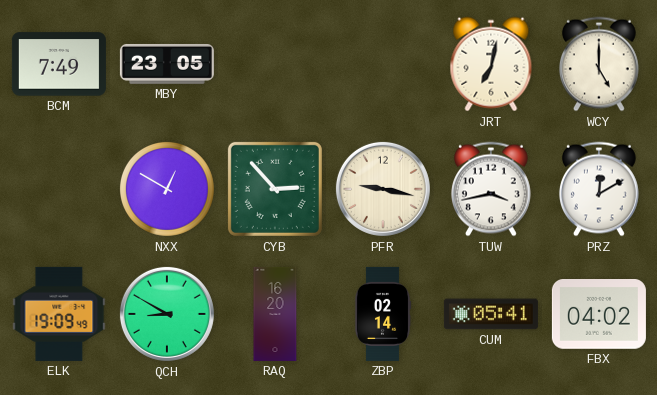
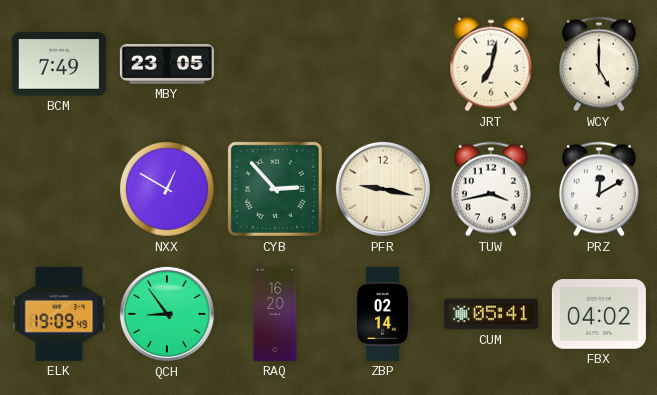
QCH: 8:50 -> 8:54 (167, 314)
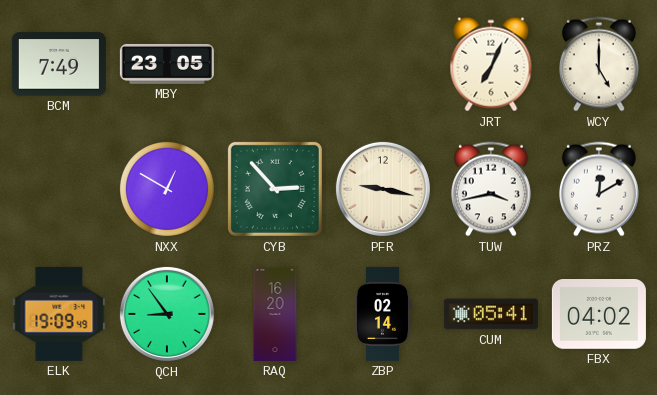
JRT: 7:02 -> 7:04 (491, 64)
